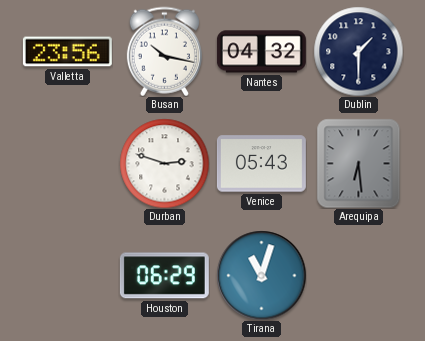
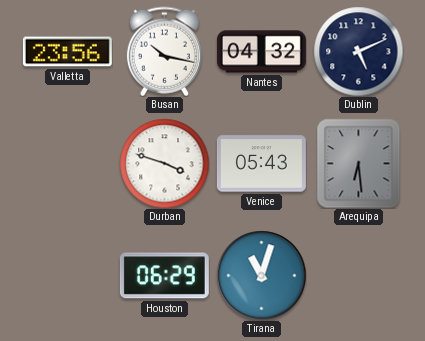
Dublin: 1:30 -> 5:11 (358, 51)
Durban: 2:48 -> 3:48 (164, 163)
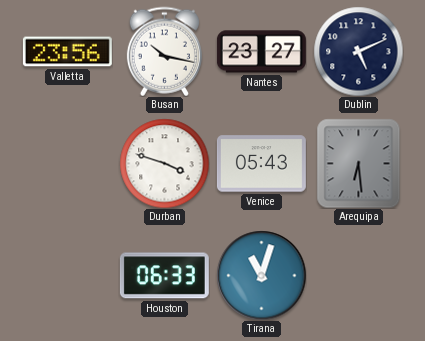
Nantes: 04:32 -> 23:27 (261, 52)
Houston: 06:29 -> 06:33 (164, 276)
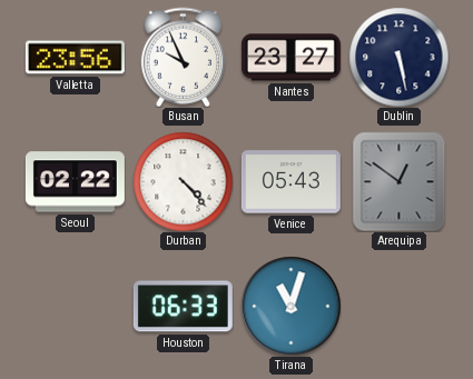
Busan: 10:17 -> 9:56 (183, 57)
Dublin: 5:11 -> 5:28 (398, 57)
Seoul: none -> 02:22 (75, 182)
Durban: 3:48 -> 4:23 (183, 181)
Arequipa: 6:29 -> 12:51 (400, 181)
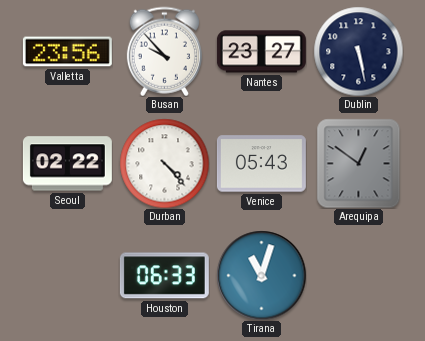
Busan: 9:56 -> 9:53 (164, 51)
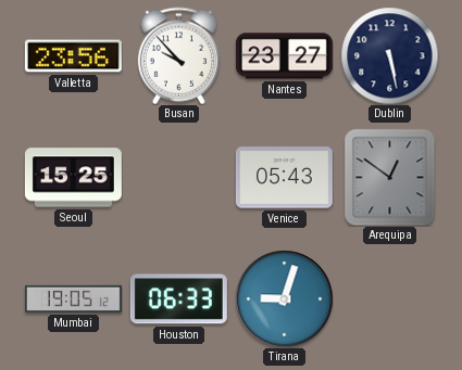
Seoul: 02:22 -> 15:25 (73, 178)
Durban: 4:23 -> none (164, 163)
Mumbai: none -> 19:05 (73, 298)
Tirana: 11:03 -> 9:03 (284, 298)
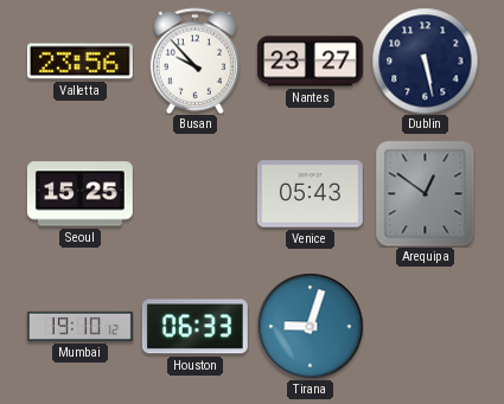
Mumbai: 19:05 -> 19:10 (79, 326)
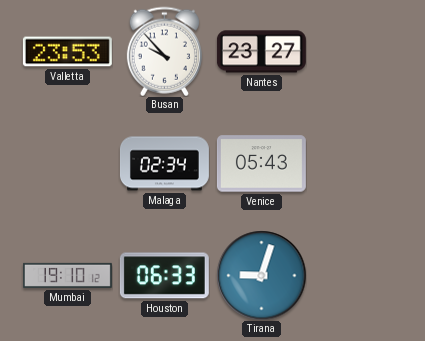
Valletta: 23:56 -> 23:53 (67, 52)
Dublin: 5:28 -> none (425, 60)
Seoul: 15:25 -> none (79, 194)
Malaga: none -> 02:34 (164, 164)
Arequipa: 12:51 -> none (426, 193)
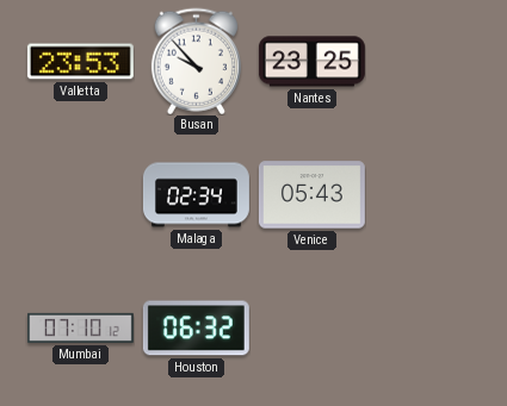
Nantes: 23:27 -> 23:25 (311, 62)
Mumbai: 19:10 -> 07:10 (80, 327)
Houston: 06:33 -> 06:32 (196, 329)
Tirana: 9:03 -> none (261, 275)
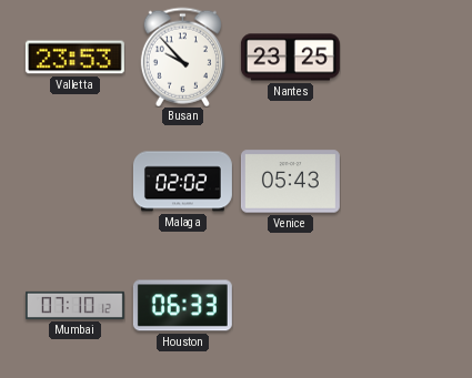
Malaga: 02:34 -> 02:02 (182, 182)
Houston: 06:32 -> 06:33 (182, 306)
